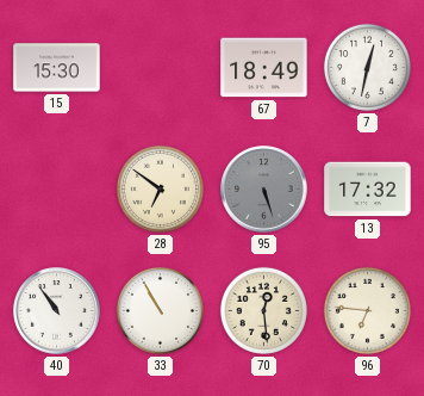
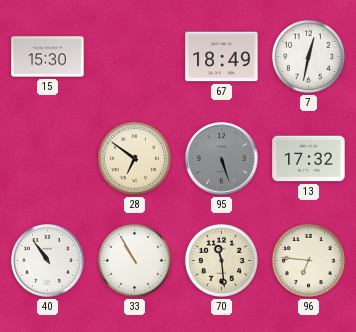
70: 12:29 -> 11:29 (221, 260)
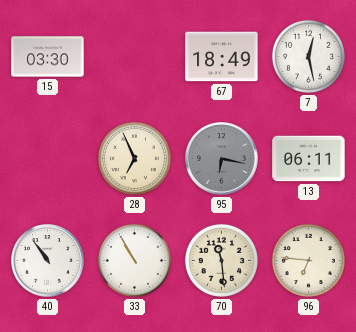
15: 15:30 -> 03:30 (48, 57)
7: 12:32 -> 12:28 (308, 56)
28: 6:51 -> 6:56 (134, 158)
95: 5:27 -> 6:17 (222, 159)
13: 17:32 -> 06:11 (309, 159)
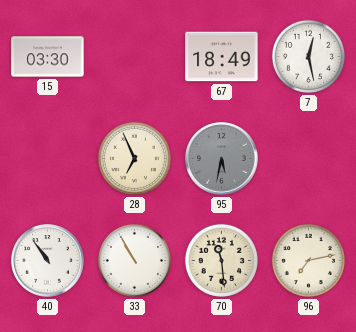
95: 6:17 -> 5:32 (222, 159)
13: 06:11 -> none (309, 159)
96: 6:46 -> 7:13 (308, 260)
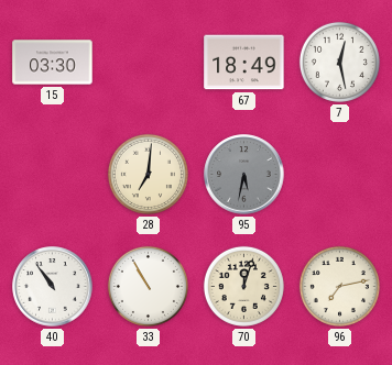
28: 6:56 -> 7:01 (148, 174)
70: 11:29 -> 12:03 (243, 286)
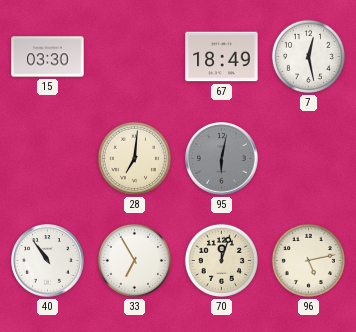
95: 5:32 -> 6:02 (222, 159)
33: 10:55 -> 6:55 (134, 260)
96: 7:13 -> 5:13 (308, 260)
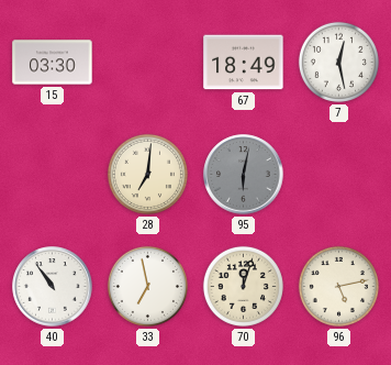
33: 6:55 -> 6:58 (147, 286)
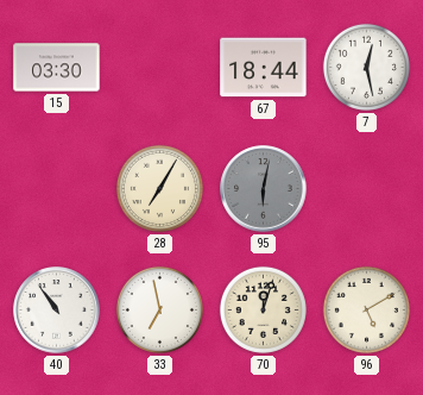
67: 18:49 -> 18:44 (264, 68)
28: 7:01 -> 7:05 (159, 188)
96: 5:13 -> 5:10 (366, 309)
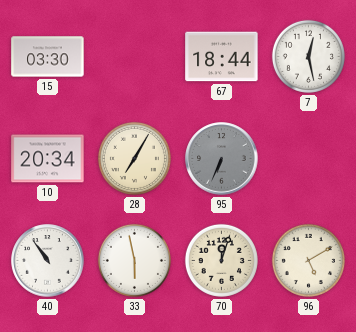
10: none -> 20:34 (48, 159)
95: 6:02 -> 6:34 (222, 159)
33: 6:58 -> 5:58 (134, 260)
